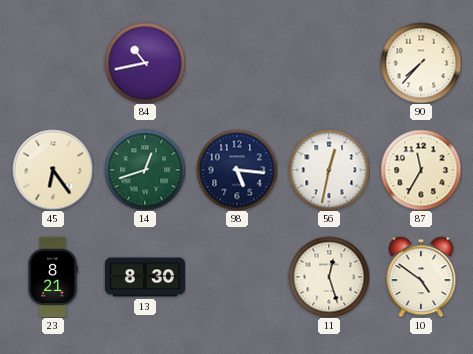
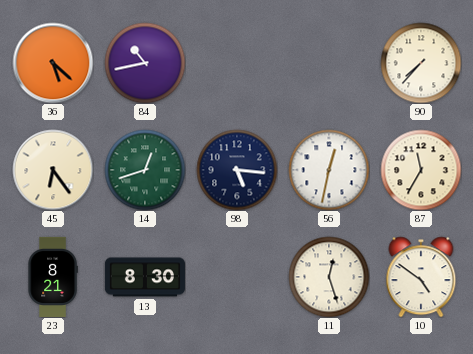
36: none -> 5:22 (53, 63)
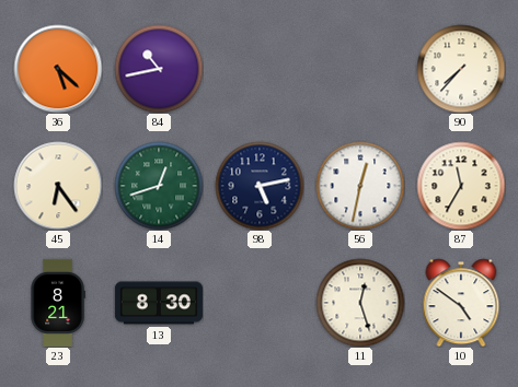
98: 5:16 -> 5:13 (260, 186)
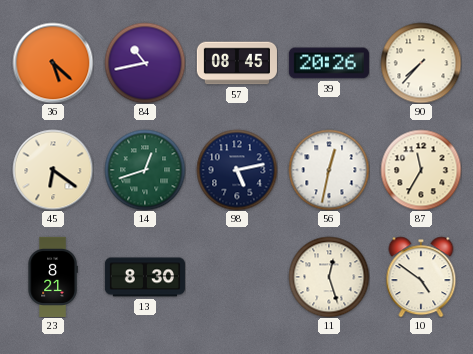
57: none -> 08:45 (237, 63)
39: none -> 20:26 (329, 63)
45: 6:24 -> 6:21 (53, 170)
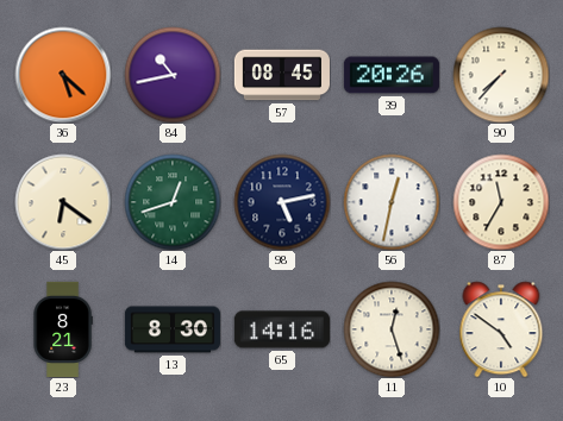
65: none -> 14:16 (282, 329)
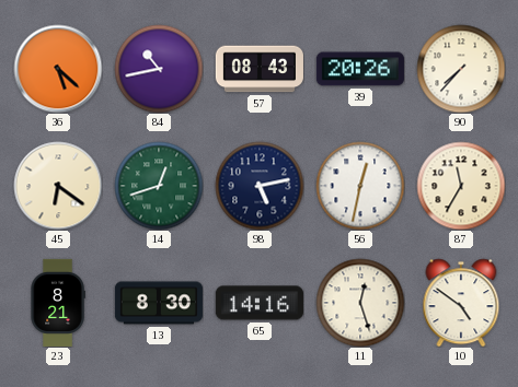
57: 08:45 -> 08:43 (260, 69)
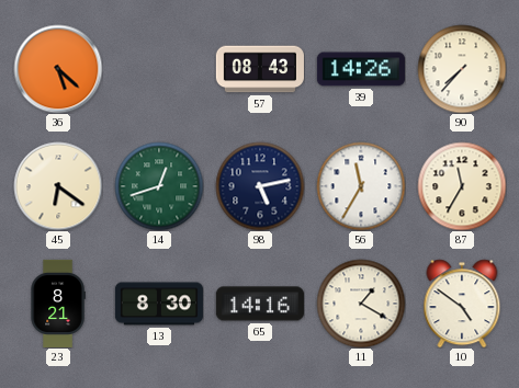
84: 10:43 -> none (159, 69)
39: 20:26 -> 14:26 (361, 69)
56: 12:32 -> 11:35 (361, 186)
11: 12:27 -> 1:20 (361, 304)
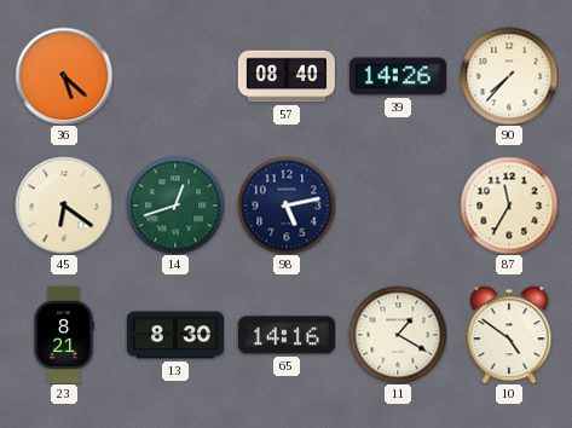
57: 08:43 -> 08:40 (287, 76)
56: 11:35 -> none (361, 186)
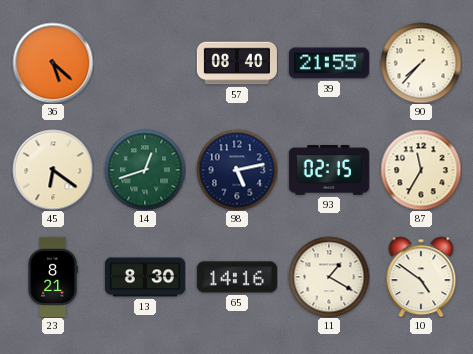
39: 14:26 -> 21:55 (329, 63)
93: none -> 02:15 (329, 171)
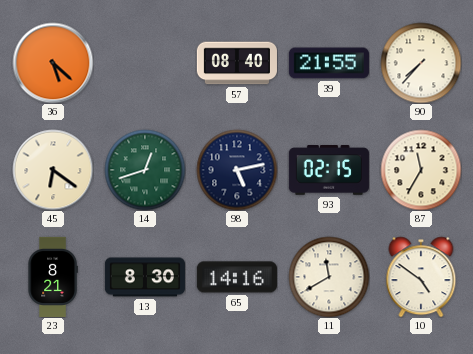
11: 1:20 -> 11:40 (329, 277)
